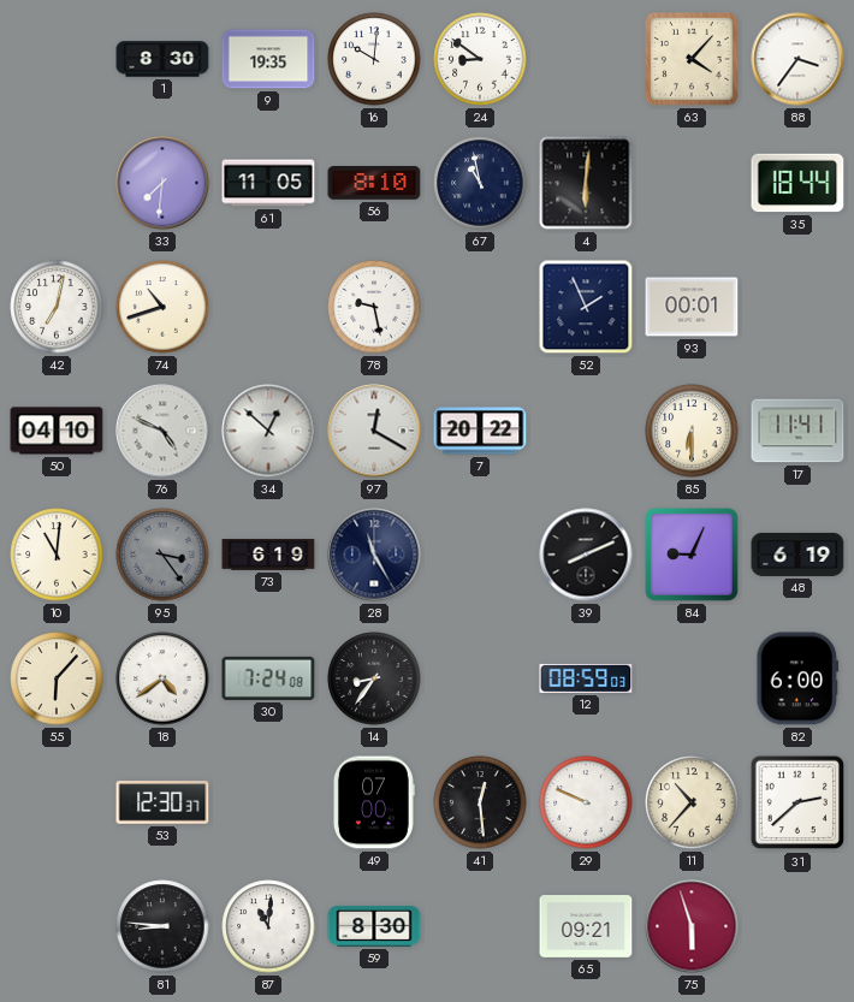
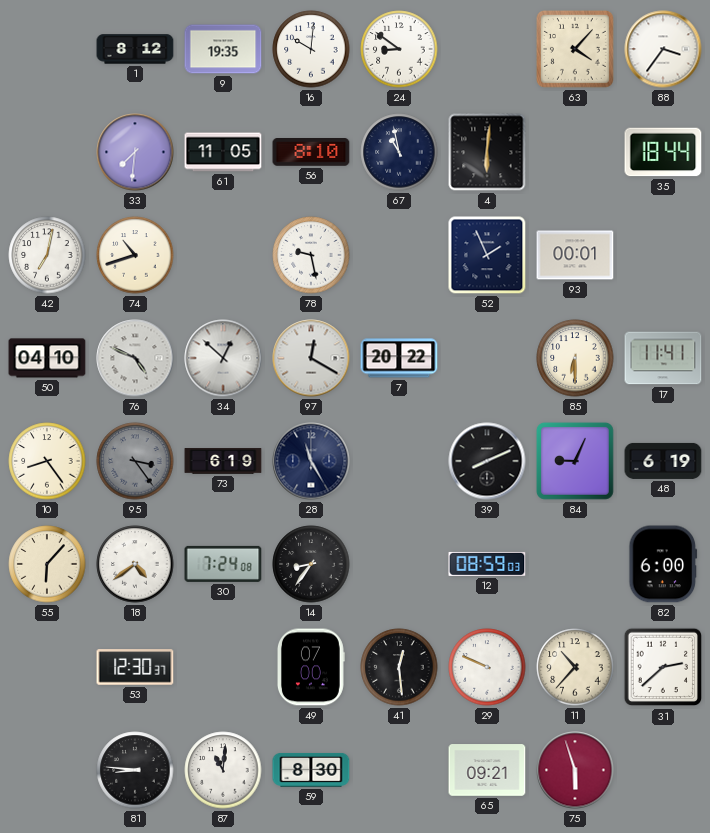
1: 8:30 -> 8:12 (135, 49)
10: 11:01 -> 8:24 (47, 461)
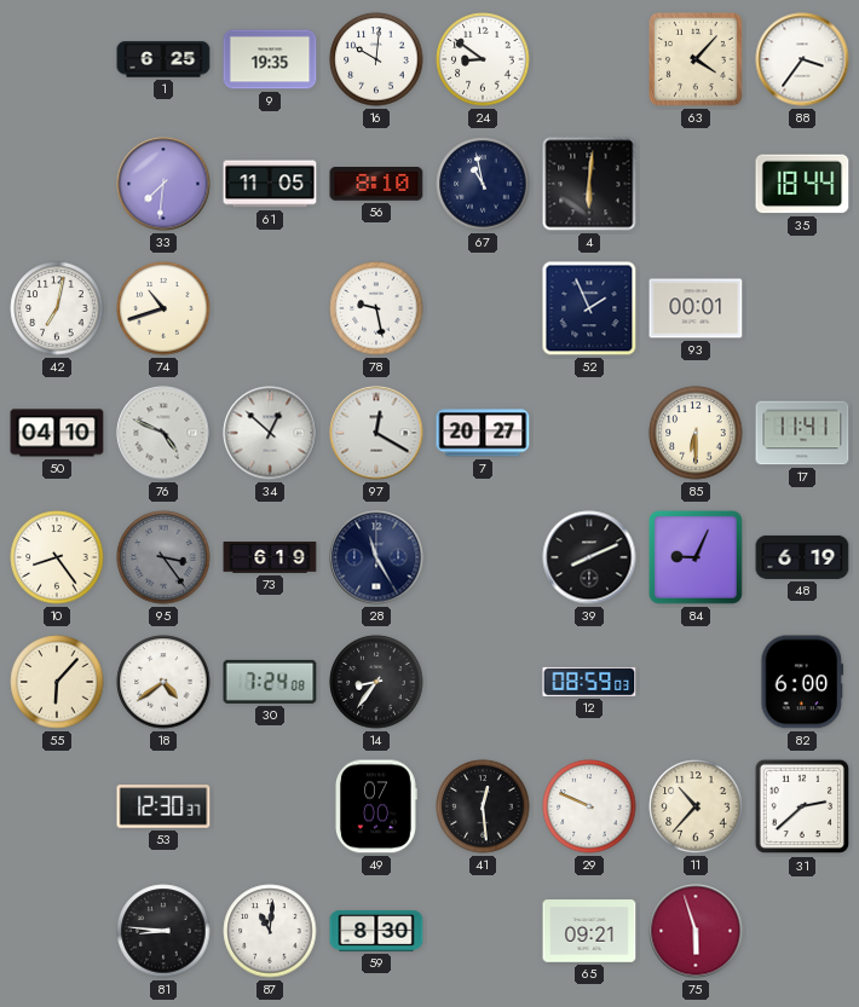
1: 8:12 -> 6:25 (163, 59)
7: 20:22 -> 20:27 (483, 433)
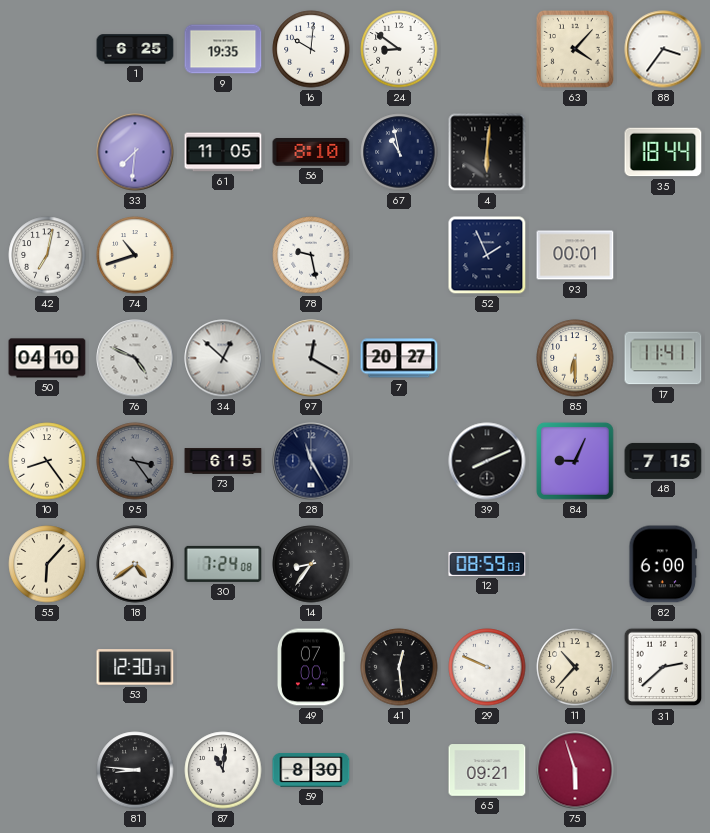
73: 6:19 -> 6:15 (223, 461)
48: 6:19 -> 7:15 (663, 461)
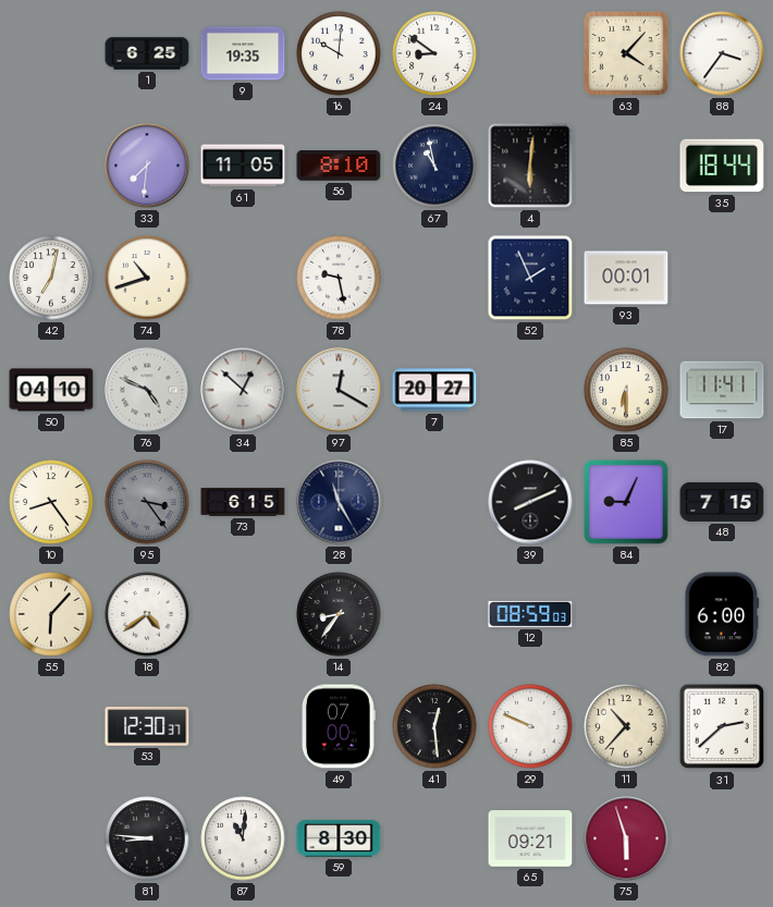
30: 7:24 -> none (223, 564)
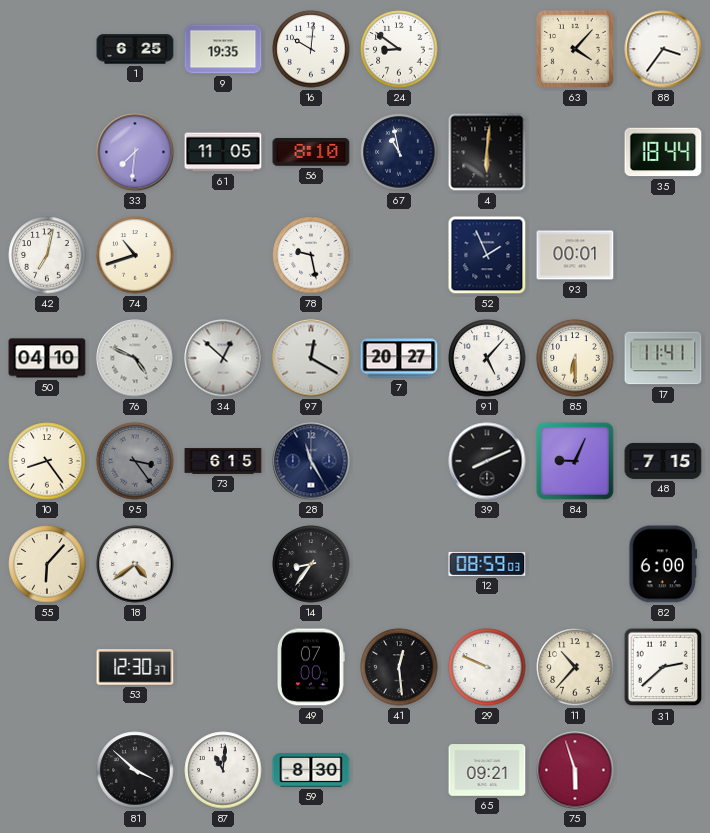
91: none -> 5:07 (487, 358)
81: 8:46 -> 3:52 (135, 770)
